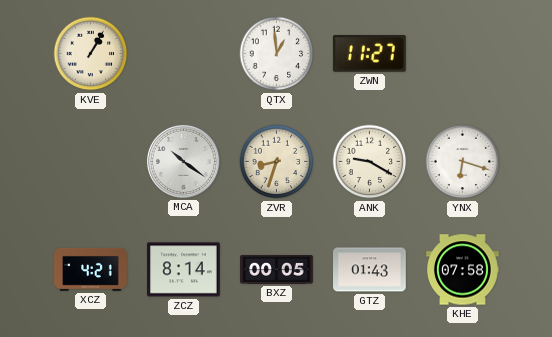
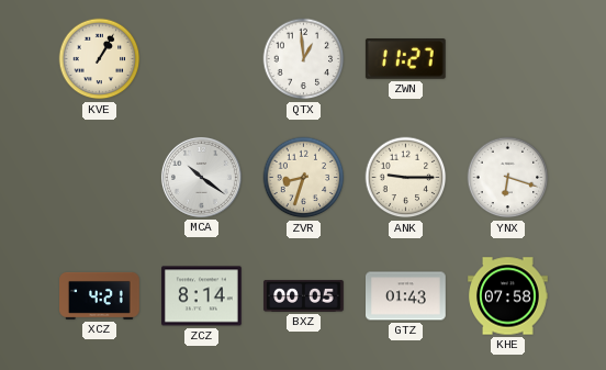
ANK: 9:20 -> 9:15 (406, 178)
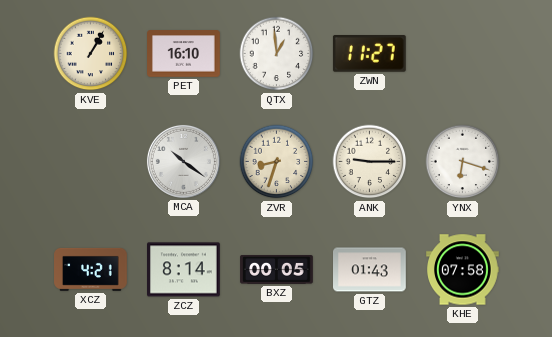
PET: none -> 16:10 (184, 54)
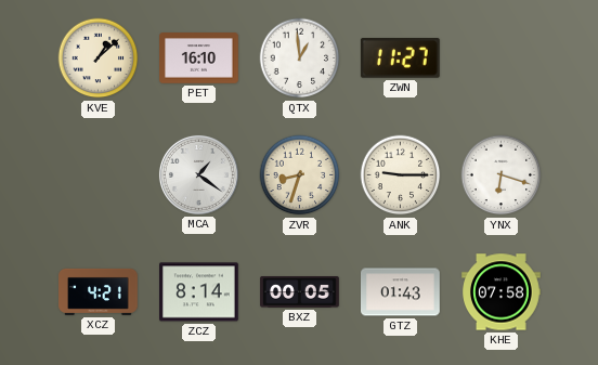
KVE: 1:05 -> 1:08 (99, 58)
MCA: 10:21 -> 1:21 (198, 174)
